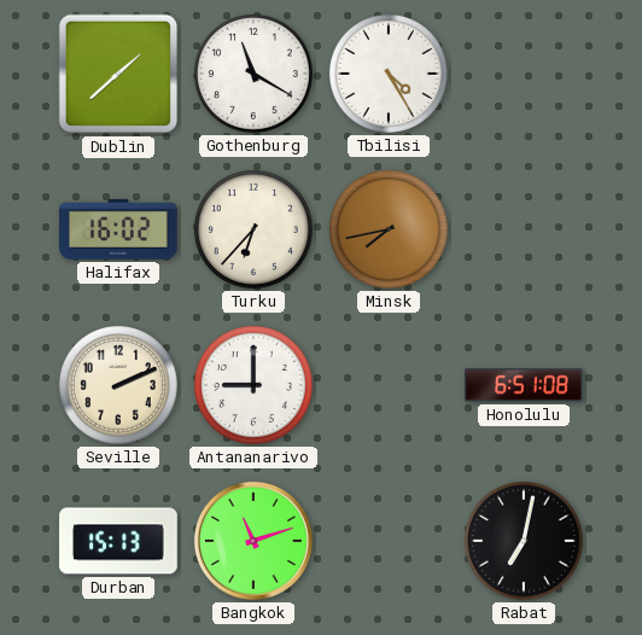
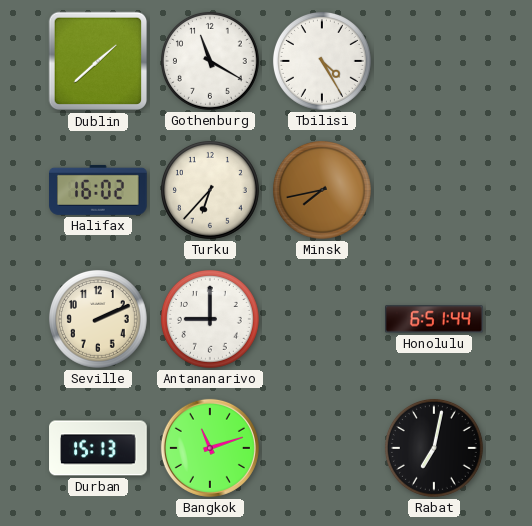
Honolulu: 6:51:08 -> 6:51:44 (435, 319)
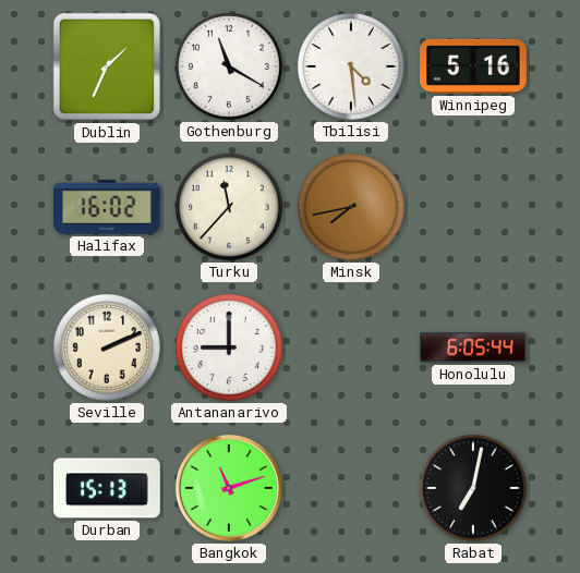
Dublin: 1:38 -> 1:34 (107, 66)
Tbilisi: 4:25 -> 4:29 (351, 66)
Winnipeg: none -> 5:16 (473, 66)
Turku: 6:37 -> 11:37 (229, 207)
Honolulu: 6:51 -> 6:05 (474, 348)
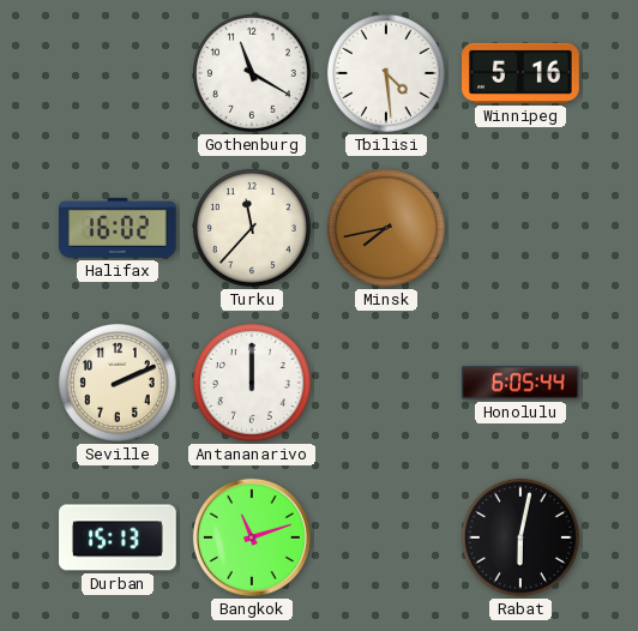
Dublin: 1:34 -> none (107, 66)
Antananarivo: 9:00 -> 12:00 (252, 383)
Rabat: 7:02 -> 6:02 (520, 537)
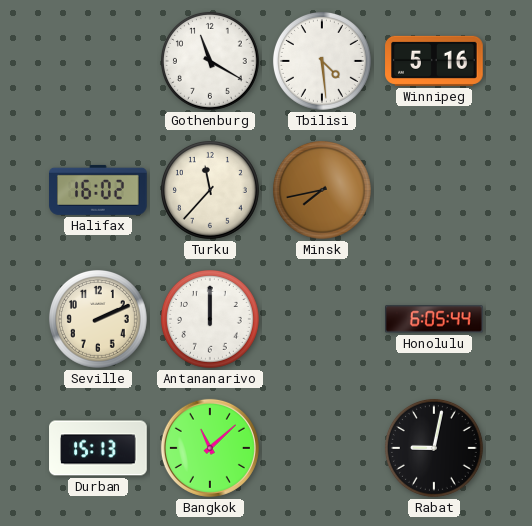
Bangkok: 11:12 -> 11:08 (210, 448)
Rabat: 6:02 -> 9:02 (434, 448)
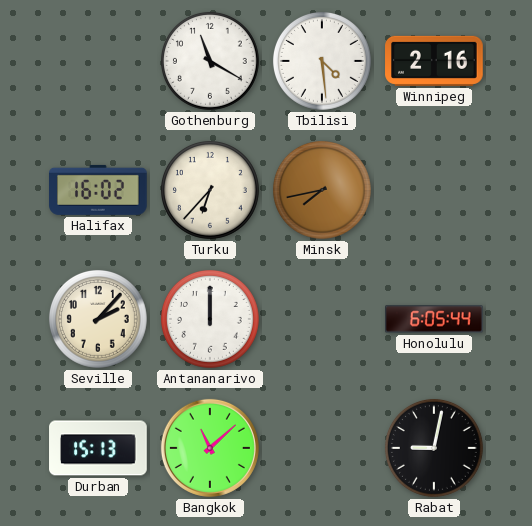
Winnipeg: 5:16 -> 2:16 (434, 61)
Turku: 11:37 -> 6:37 (210, 190)
Seville: 2:11 -> 2:07 (98, 319)
